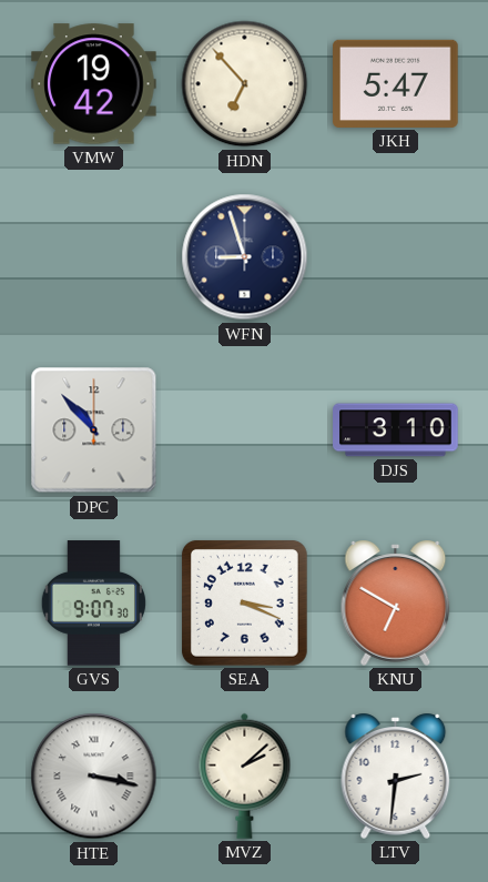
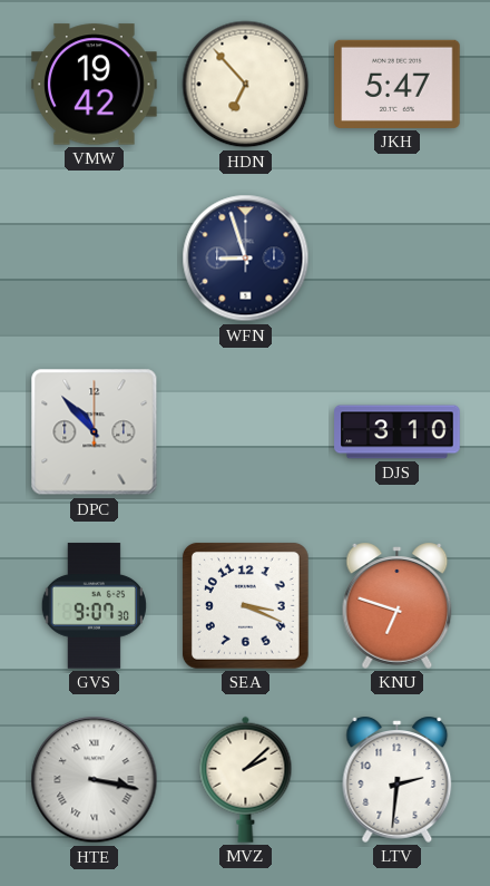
KNU: 6:50 -> 6:48 (398, 605)
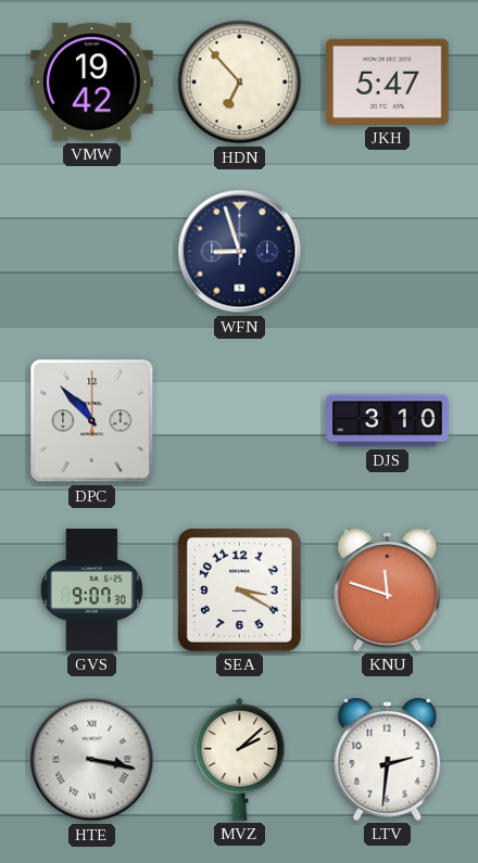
SEA: 3:19 -> 3:20 (239, 589)
KNU: 6:48 -> 11:48 (388, 589)
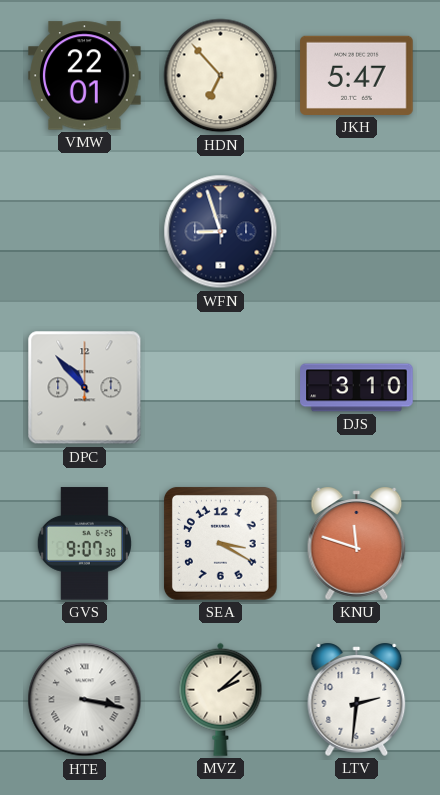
VMW: 19:42 -> 22:01 (85, 76)
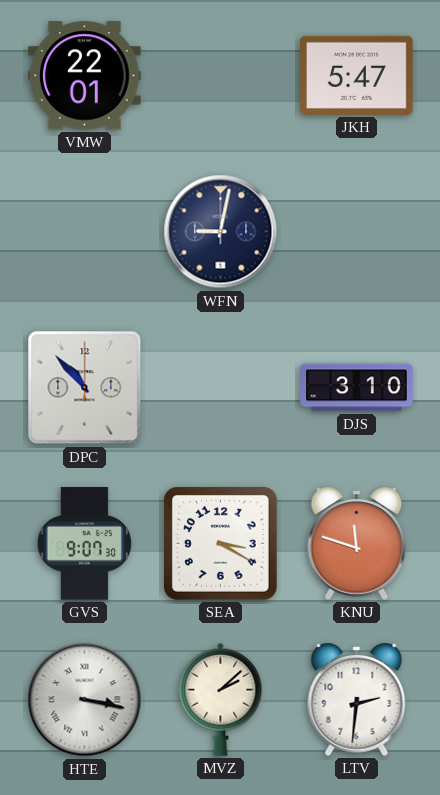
HDN: 6:53 -> none (221, 76)
WFN: 8:57 -> 9:02 (221, 232)
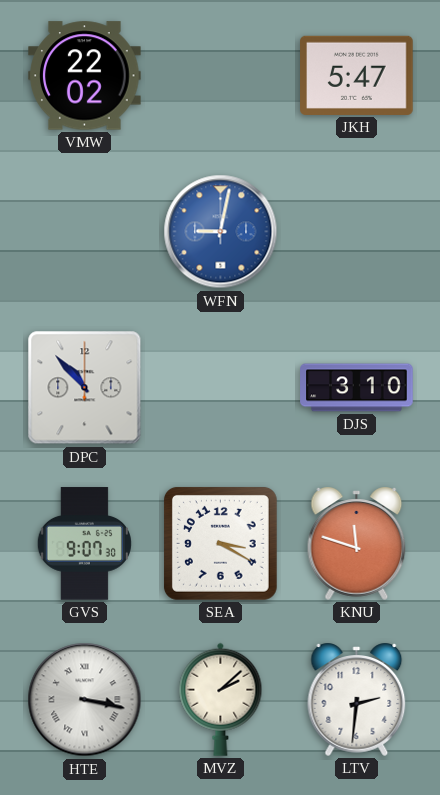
VMW: 22:01 -> 22:02 (85, 76)
WFN dial: navy -> blue (221, 232)
